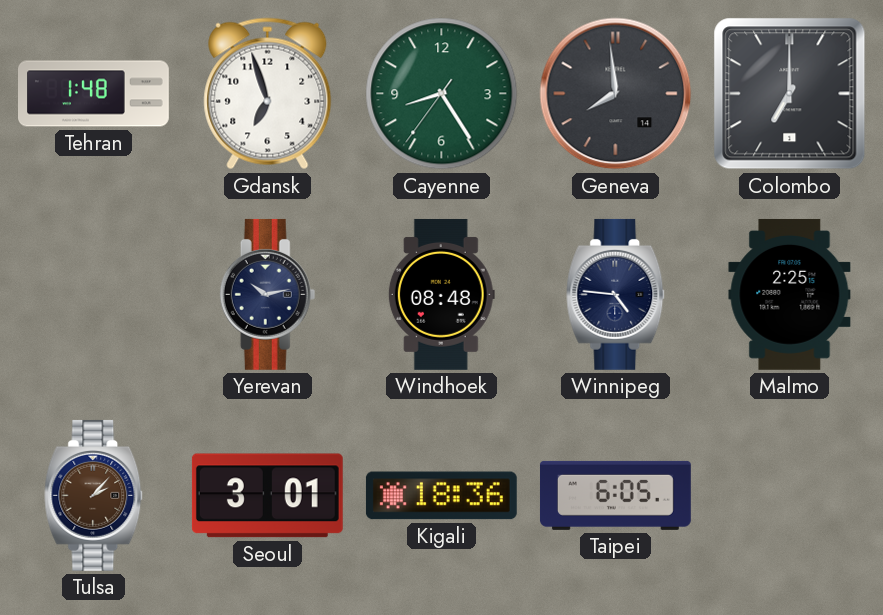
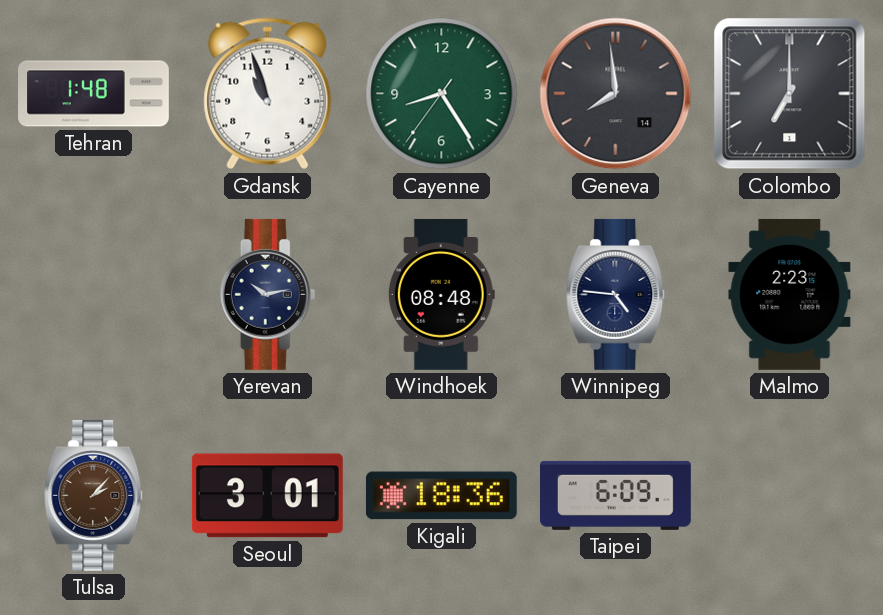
Gdansk: 6:57 -> 10:57 (268, 94)
Malmo: 2:25 -> 2:23 (790, 294)
Taipei: 6:05 -> 6:09 (615, 495)
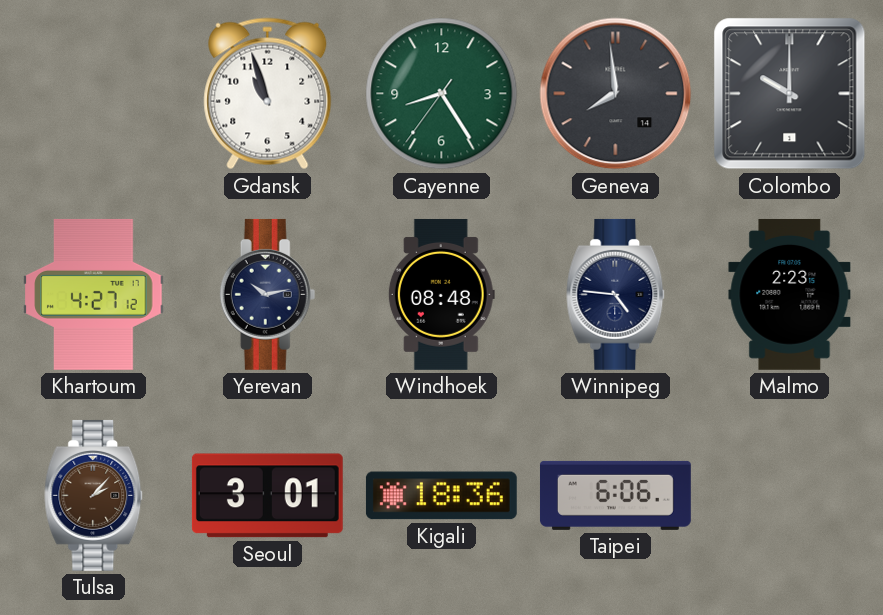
Tehran: 1:48 -> none (94, 94)
Colombo: 7:00 -> 10:00 (790, 94)
Khartoum: none -> 4:27 (94, 294)
Taipei: 6:09 -> 6:06 (615, 495)
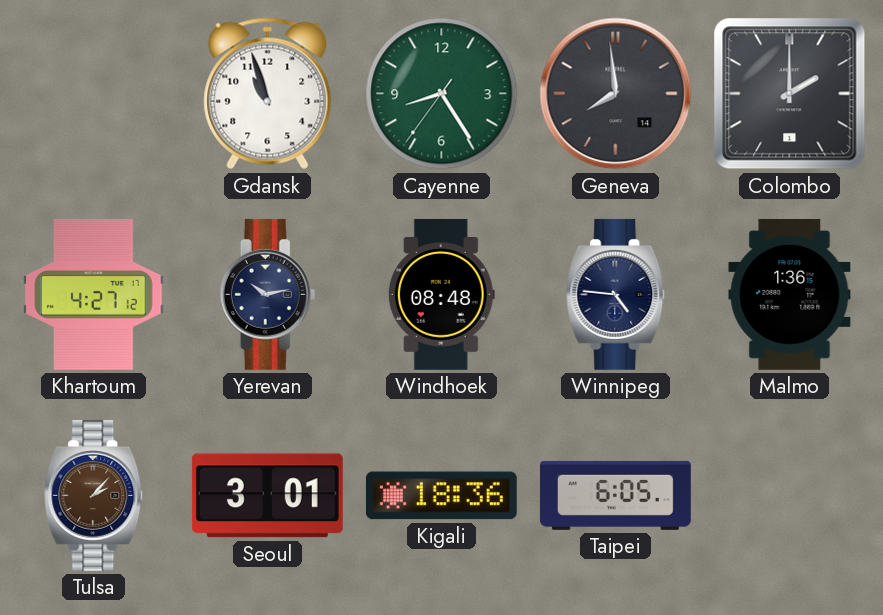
Colombo: 10:00 -> 2:00 (790, 94)
Malmo: 2:23 -> 1:36 (790, 294)
Taipei: 6:06 -> 6:05 (615, 495)
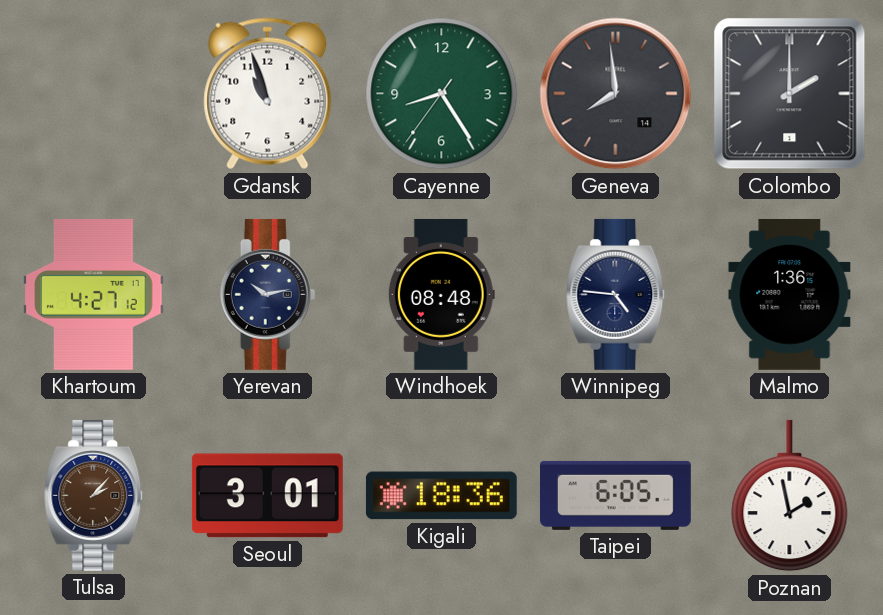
Poznan: none -> 1:58 (790, 496)
